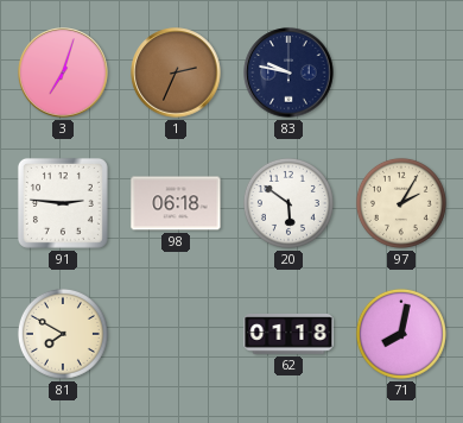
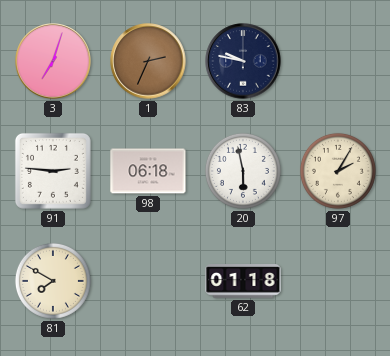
20: 5:51 -> 5:58 (243, 171)
71: 8:02 -> none (401, 334)
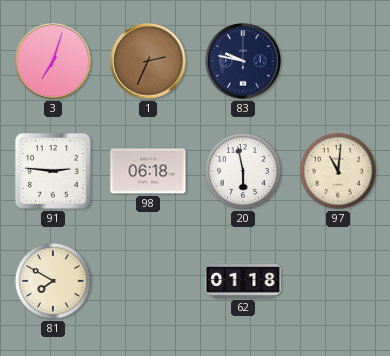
97: 2:05 -> 11:01 (338, 171)
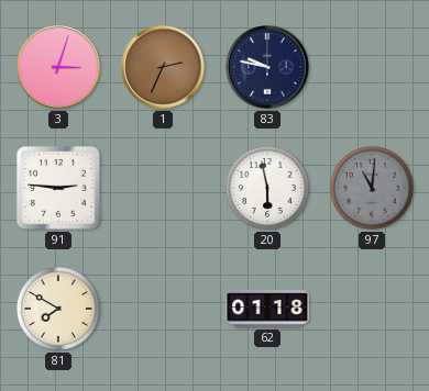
3: 7:03 -> 3:03 (58, 67)
98: 06:18 -> none (148, 171)
97 dial: cream -> grey (372, 188)
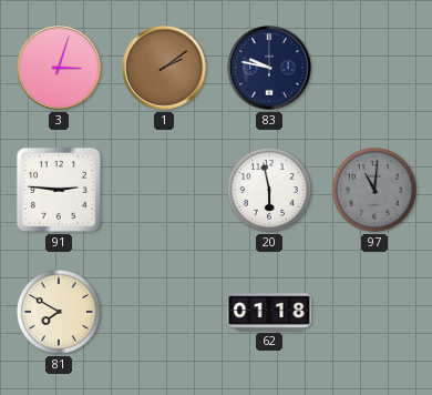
1: 2:34 -> 2:09 (164, 68)
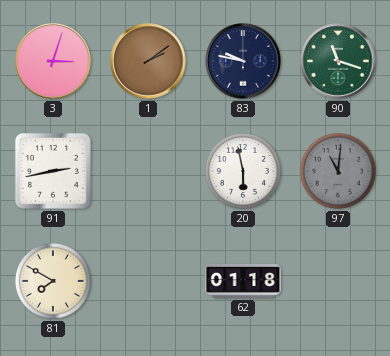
90: none -> 11:18 (338, 61)
91: 2:46 -> 2:43 (53, 171)
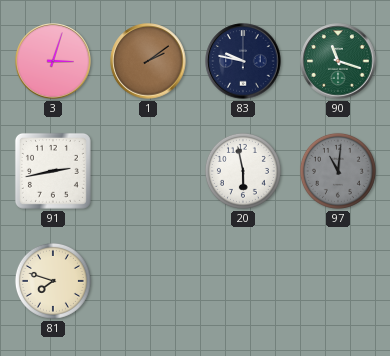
81: 7:50 -> 7:48 (53, 281)
62: 01:18 -> none (243, 282)
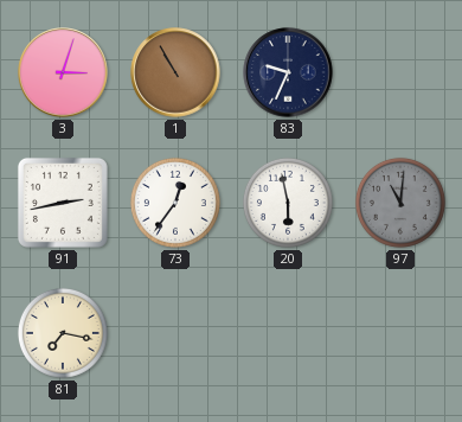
1: 2:09 -> 10:55 (175, 72)
83: 9:47 -> 9:34 (288, 72)
90: 11:18 -> none (338, 61)
73: none -> 12:36 (175, 203)
81: 7:48 -> 7:17 (63, 333)
